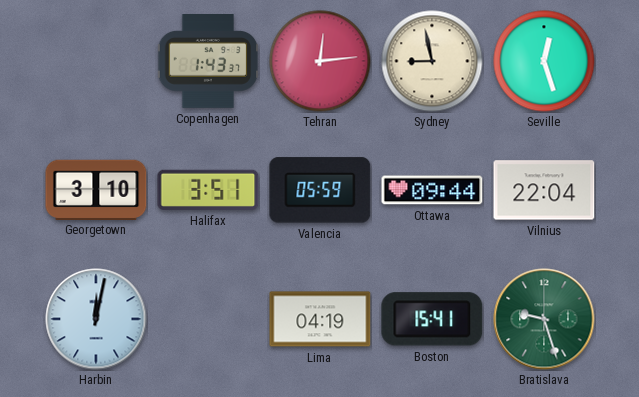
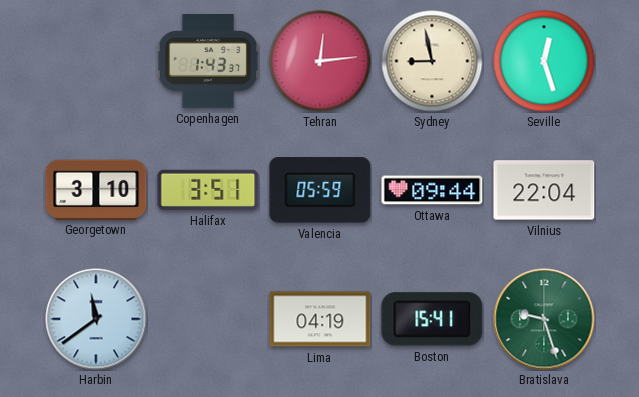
Harbin: 12:02 -> 11:39 (96, 319)
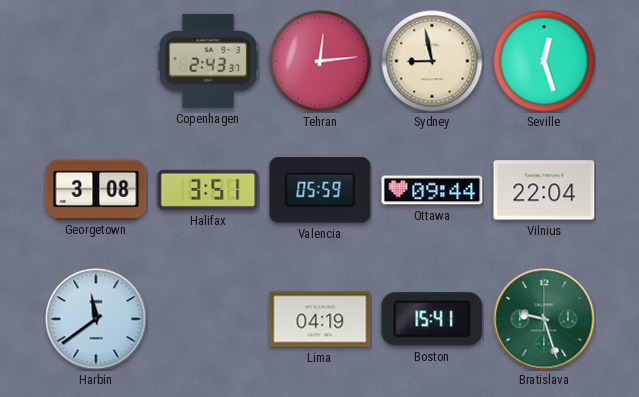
Copenhagen: 1:43 -> 2:43 (208, 62)
Georgetown: 3:10 -> 3:08 (96, 189)
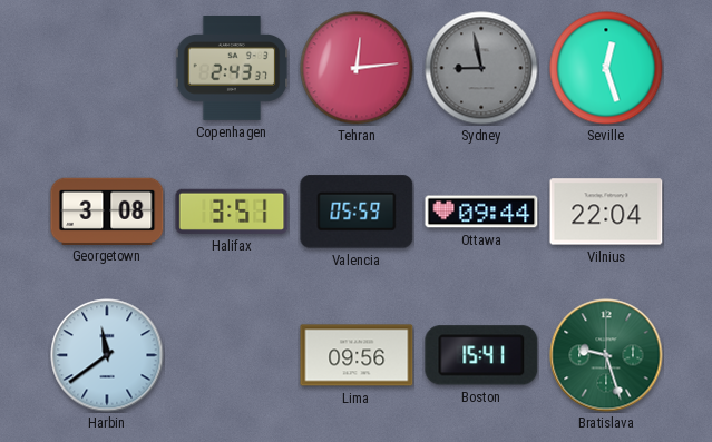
Sydney dial: cream -> grey (481, 68)
Lima: 04:19 -> 09:56 (357, 355)
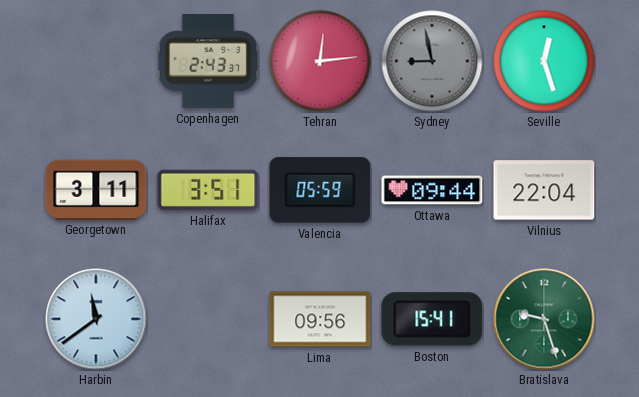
Georgetown: 3:08 -> 3:11 (96, 189)
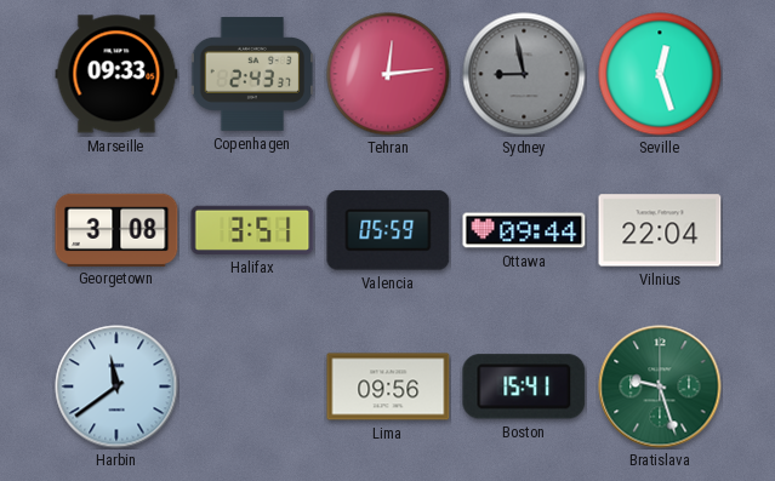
Marseille: none -> 09:33 (116, 74)
Georgetown: 3:11 -> 3:08 (116, 229)
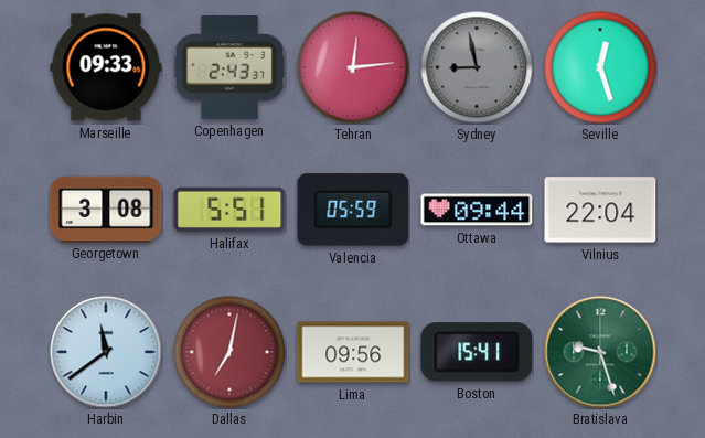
Halifax: 3:51 -> 5:51 (229, 210)
Dallas: none -> 7:02 (229, 352)
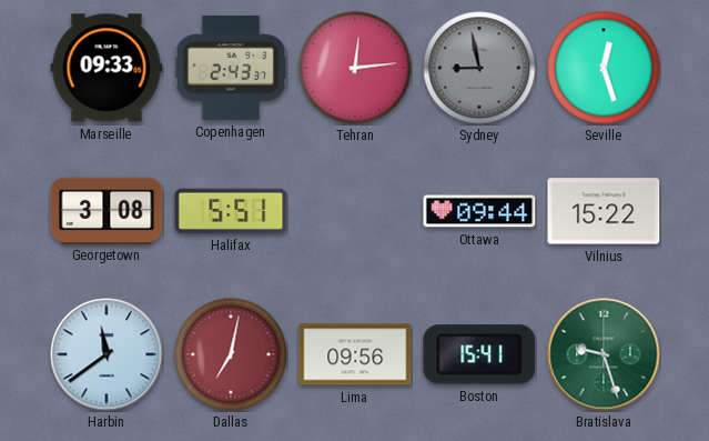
Valencia: 05:59 -> none (353, 210)
Vilnius: 22:04 -> 15:22 (604, 211)
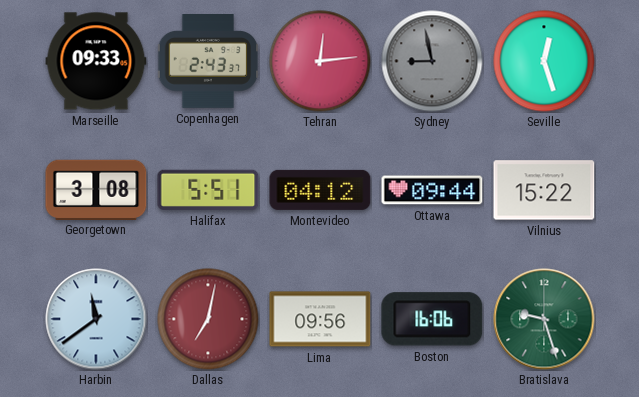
Montevideo: none -> 04:12 (320, 190)
Boston: 15:41 -> 16:06 (432, 319)
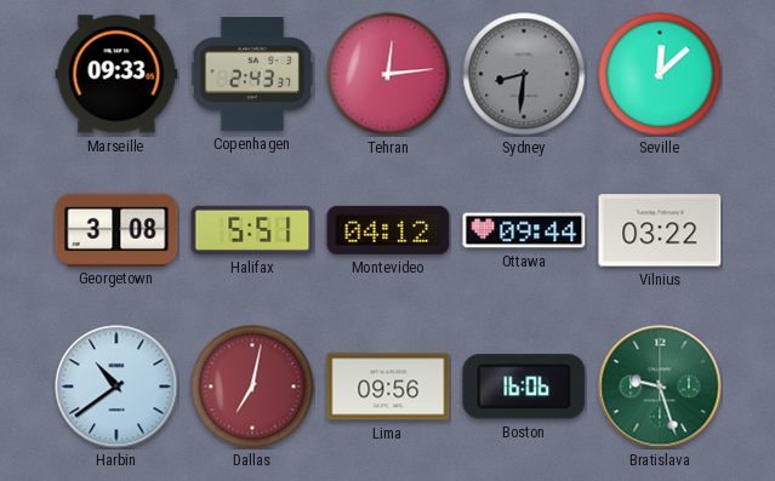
Sydney: 8:58 -> 8:31 (524, 74)
Seville: 12:27 -> 12:08 (660, 74)
Vilnius: 15:22 -> 03:22 (660, 230)
Harbin: 11:39 -> 10:39 (116, 386)
